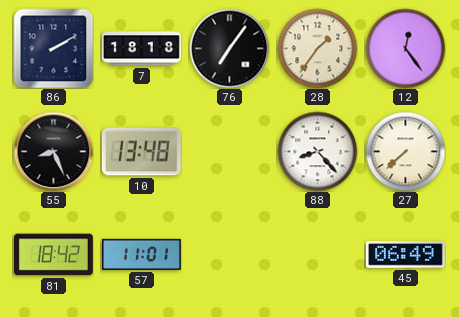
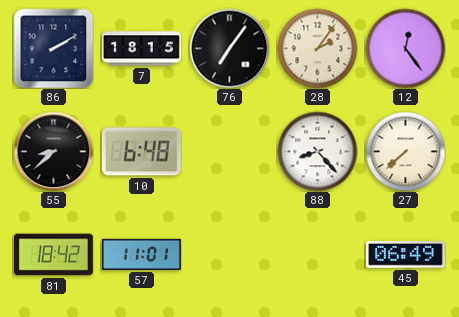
7: 18:18 -> 18:15 (142, 49)
28: 1:36 -> 2:06 (317, 48)
55: 8:26 -> 8:38 (53, 151)
10: 13:48 -> 6:48 (141, 152)
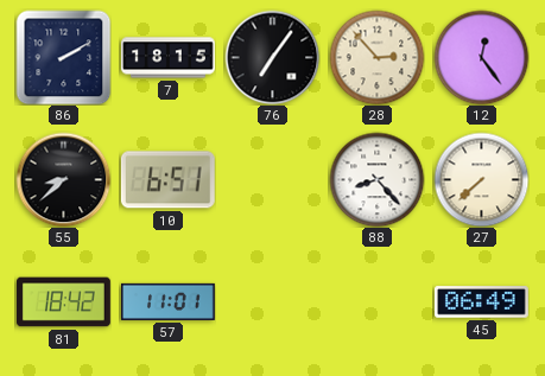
28: 2:06 -> 2:53 (376, 57)
10: 6:48 -> 6:51 (167, 180)
